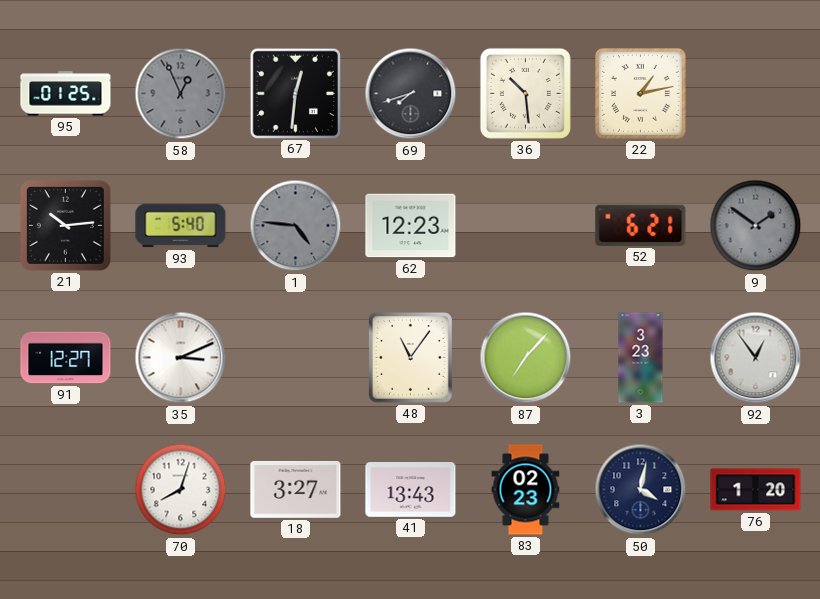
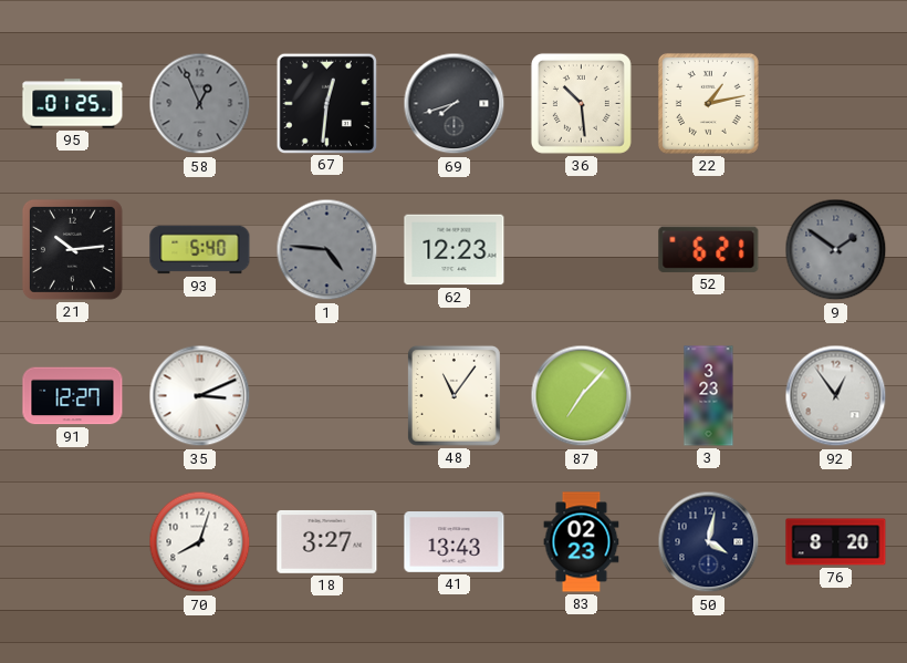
76: 1:20 -> 8:20 (836, 542)
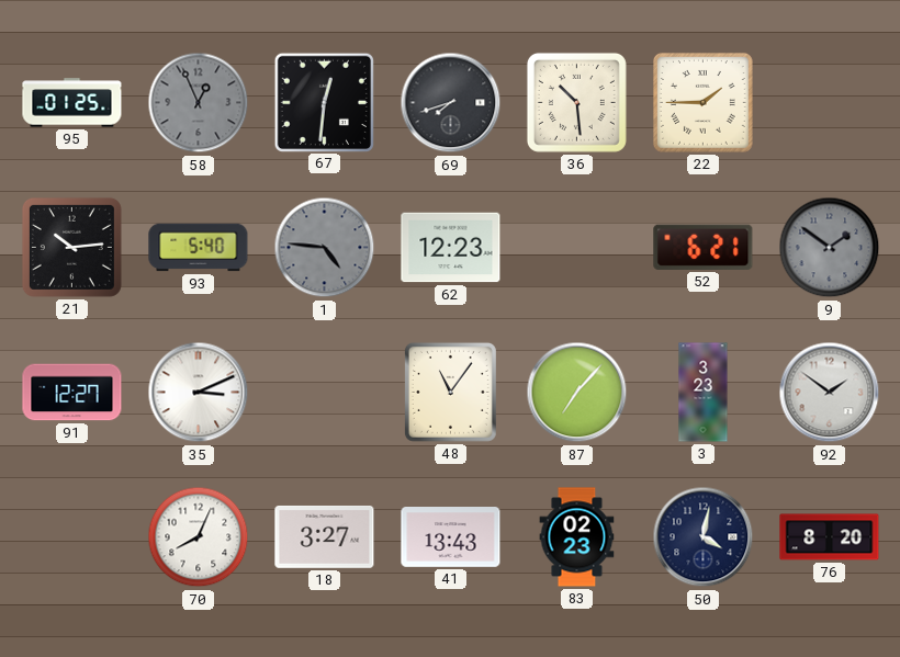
22: 1:13 -> 1:45 (702, 102)
92: 12:54 -> 1:51 (830, 393)
70: 8:03 -> 8:04 (199, 537)
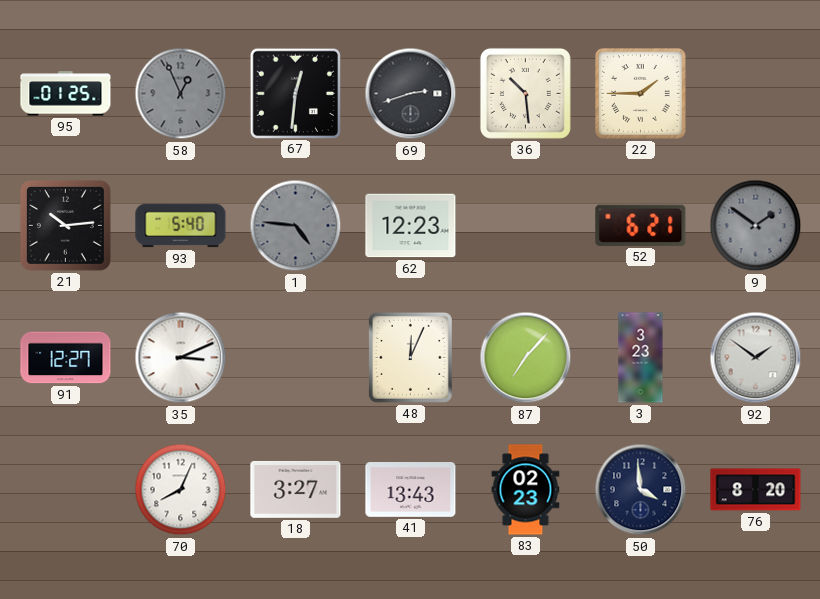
69: 7:42 -> 2:42 (411, 94)
48: 11:06 -> 12:04 (410, 357)
50: 4:02 -> 3:59 (641, 490)
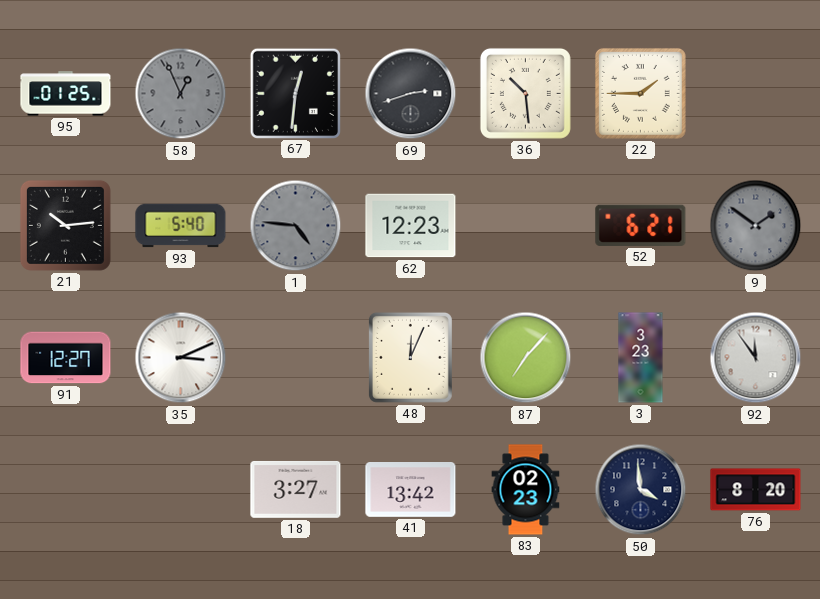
92: 1:51 -> 11:54 (756, 358)
70: 8:04 -> none (181, 490)
41: 13:43 -> 13:42 (411, 490)
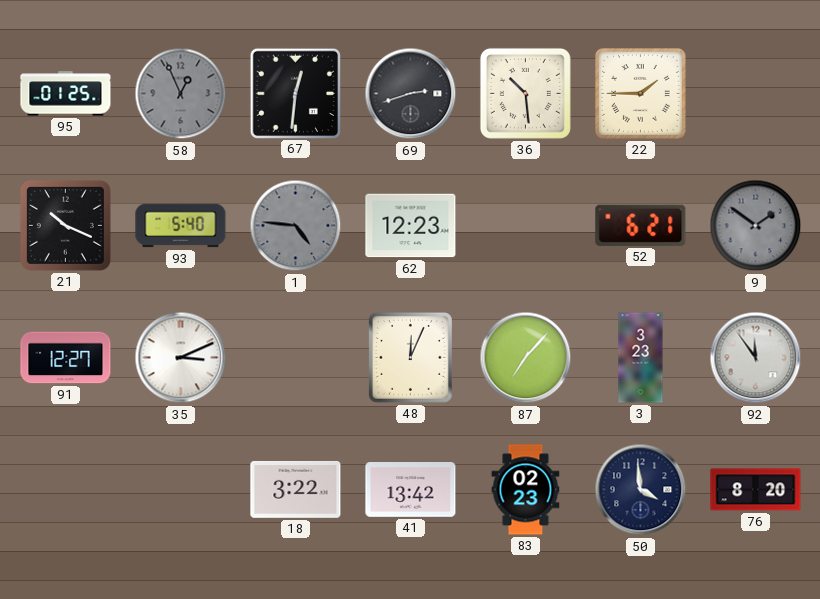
21: 10:14 -> 10:19 (65, 225)
18: 3:27 -> 3:22 (296, 489)
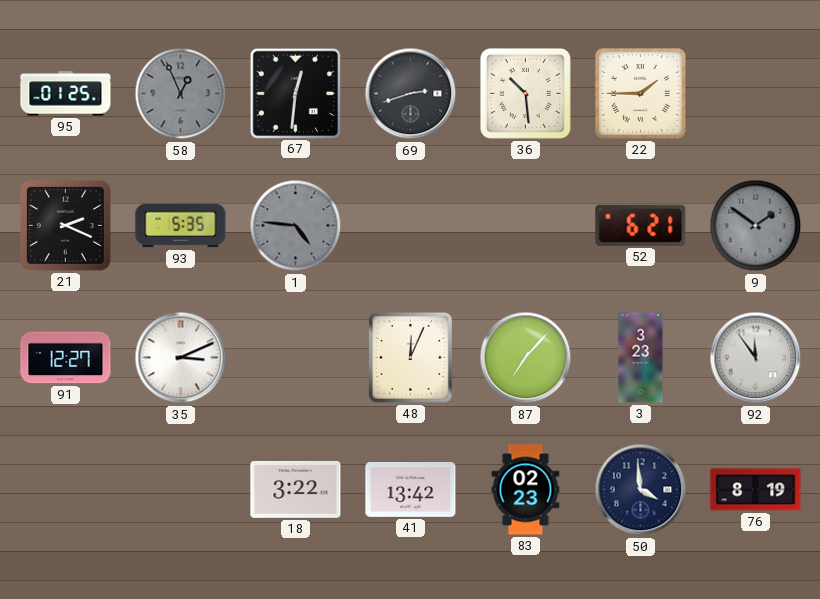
21: 10:19 -> 2:19 (65, 225)
93: 5:40 -> 5:35 (181, 226)
62: 12:23 -> none (411, 226)
76: 8:20 -> 8:19 (756, 490)
